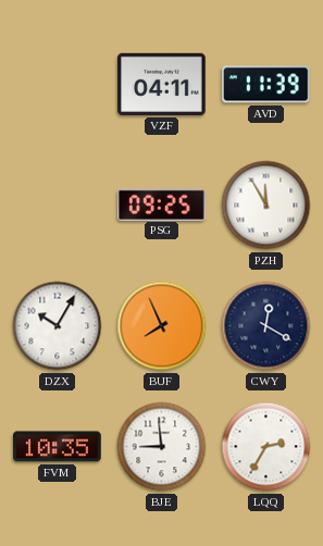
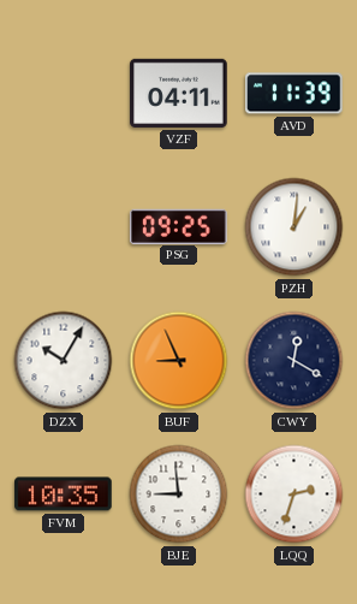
PZH: 11:55 -> 1:01 (294, 227)
BUF: 7:56 -> 8:56 (179, 361)
LQQ: 2:35 -> 2:33 (294, 495)
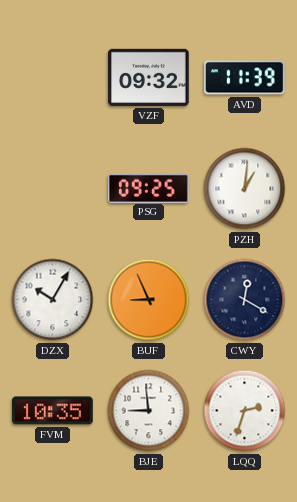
VZF: 04:11 -> 09:32 (149, 77)
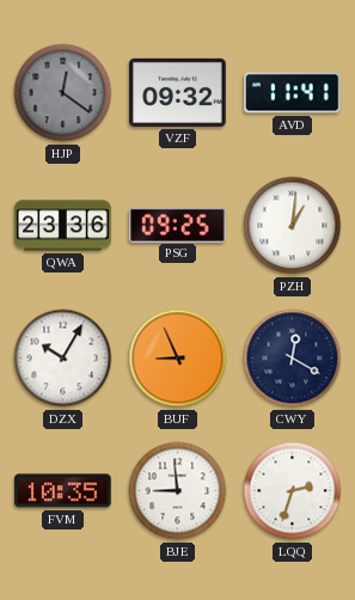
HJP: none -> 12:21 (63, 93)
AVD: 11:39 -> 11:41 (293, 93)
QWA: none -> 23:36 (63, 226)
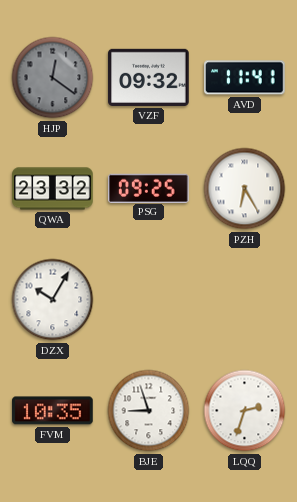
QWA: 23:36 -> 23:32 (53, 189)
PZH: 1:01 -> 6:25 (245, 189)
BUF: 8:56 -> none (178, 359)
CWY: 12:20 -> none (293, 359)
BJE: 8:59 -> 8:57 (149, 411)
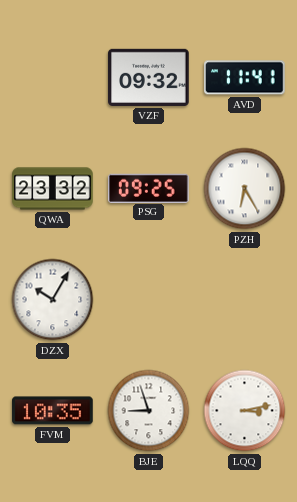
HJP: 12:21 -> none (53, 78)
LQQ: 2:33 -> 3:13 (245, 411)
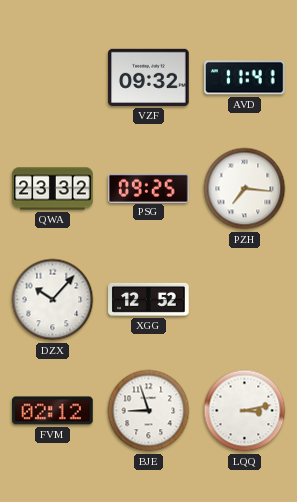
PZH: 6:25 -> 7:16 (245, 189)
DZX: 10:05 -> 10:07 (53, 300)
XGG: none -> 12:52 (149, 299)
FVM: 10:35 -> 02:12 (53, 411)
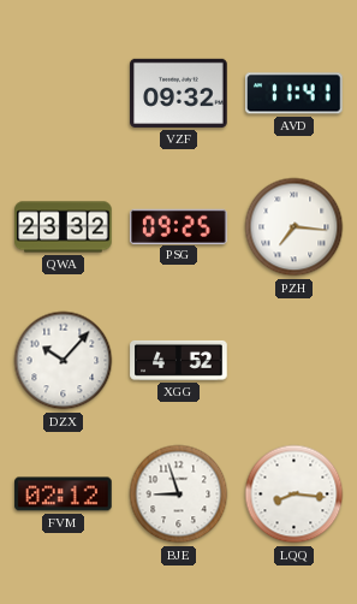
XGG: 12:52 -> 4:52 (179, 360)
LQQ: 3:13 -> 8:16 (294, 495)
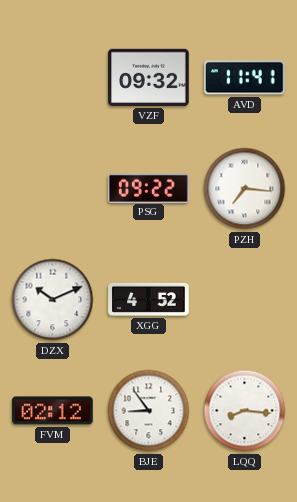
QWA: 23:32 -> none (64, 227)
PSG: 09:25 -> 09:22 (149, 188)
DZX: 10:07 -> 10:11 (53, 300)
BJE: 8:57 -> 8:54 (149, 411)
